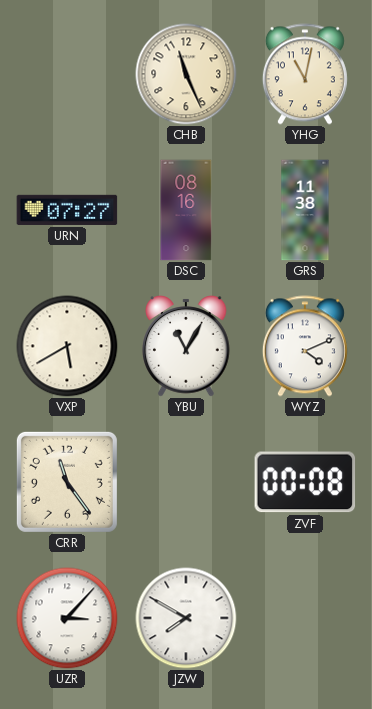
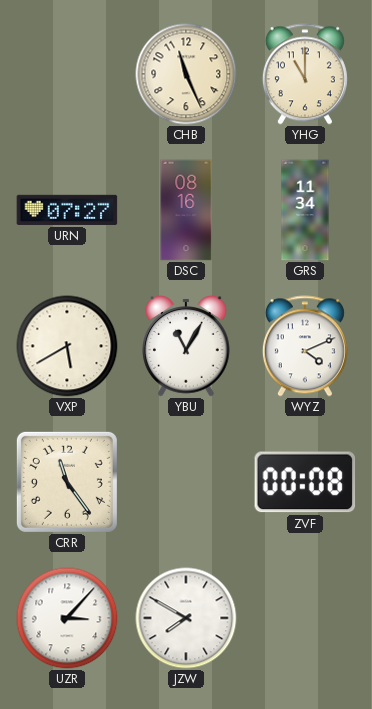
YHG: 11:02 -> 11:00 (305, 74)
GRS: 11:38 -> 11:34 (305, 210)
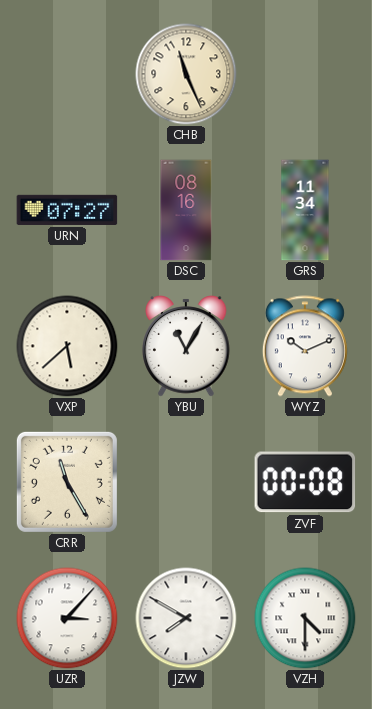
YHG: 11:00 -> none (305, 74)
VXP: 5:40 -> 5:38 (67, 346)
WYZ: 4:11 -> 10:11 (305, 346)
CRR: 11:24 -> 11:25 (67, 482)
VZH: none -> 4:30 (305, 618)
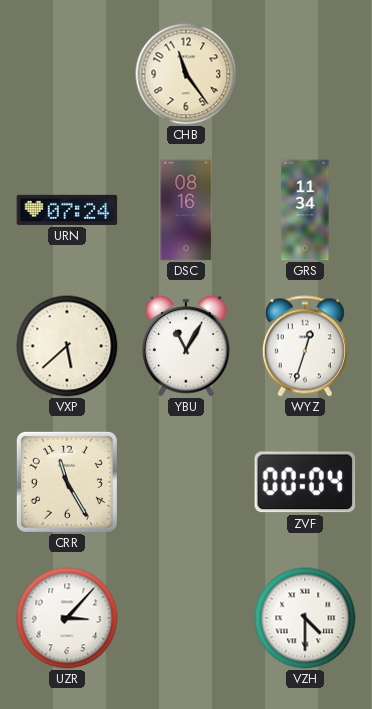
CHB: 11:26 -> 11:24 (186, 74)
URN: 07:27 -> 07:24 (67, 210)
WYZ: 10:11 -> 12:33 (305, 346)
ZVF: 00:08 -> 00:04 (305, 482)
JZW: 7:50 -> none (186, 618)
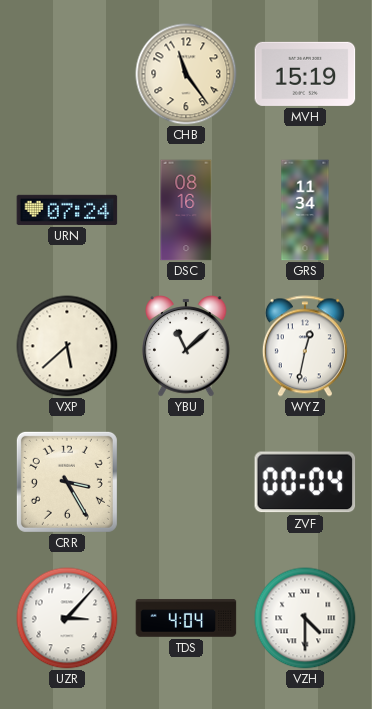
MVH: none -> 15:19 (305, 74)
YBU: 11:05 -> 11:08 (186, 346)
WYZ: 12:33 -> 12:32 (305, 346)
CRR: 11:25 -> 3:25 (67, 482)
TDS: none -> 4:04 (186, 618)
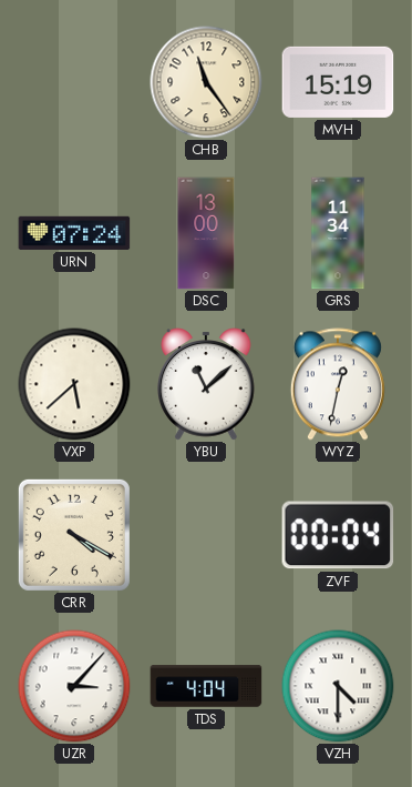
DSC: 08:16 -> 13:00 (206, 233)
CRR: 3:25 -> 4:20 (74, 535)
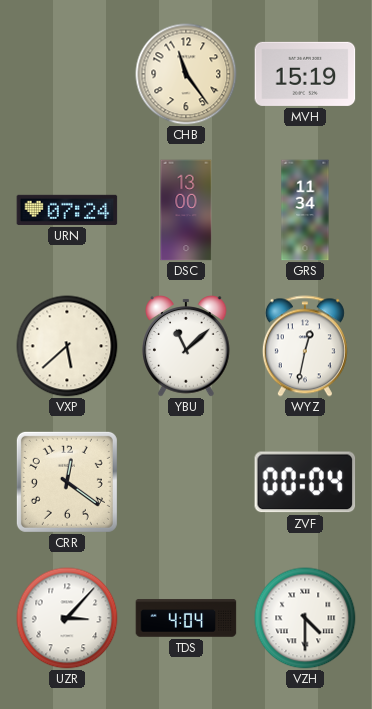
CRR: 4:20 -> 12:21 (67, 482)
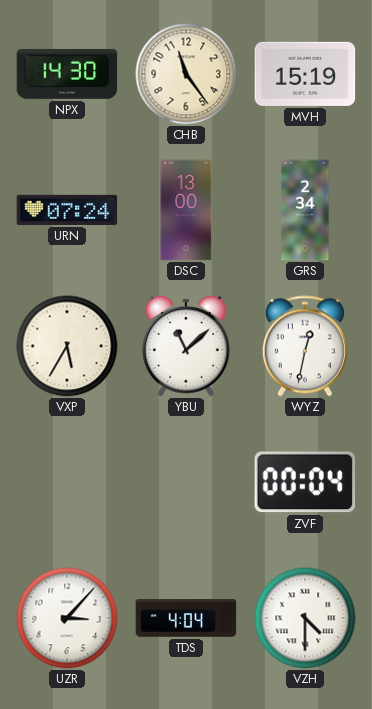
NPX: none -> 14:30 (67, 74)
GRS: 11:34 -> 2:34 (305, 210)
VXP: 5:38 -> 5:35 (67, 346)
CRR: 12:21 -> none (67, 482)
